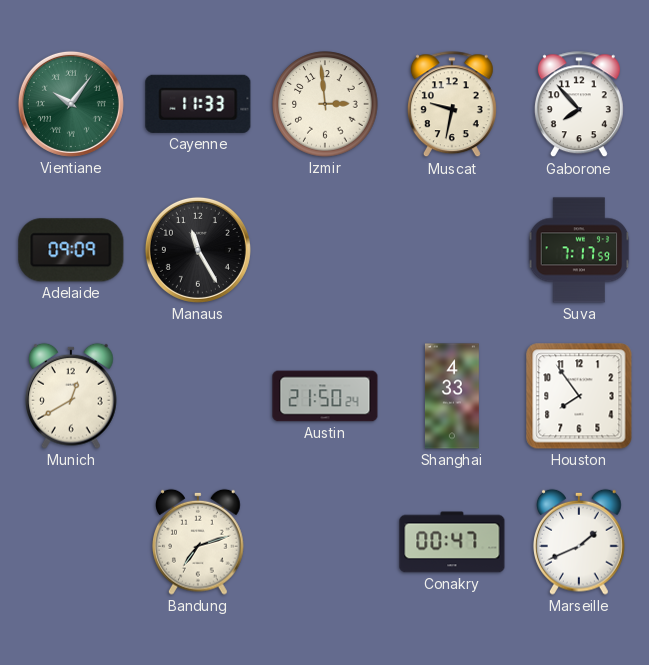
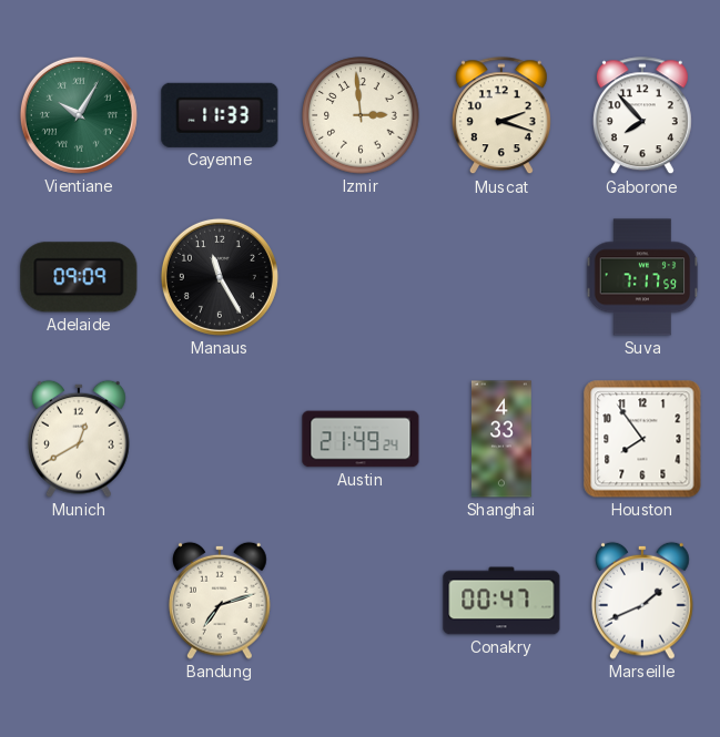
Vientiane: 10:06 -> 10:05 (79, 115)
Muscat: 9:32 -> 2:18 (501, 116)
Austin: 21:50 -> 21:49 (361, 439)
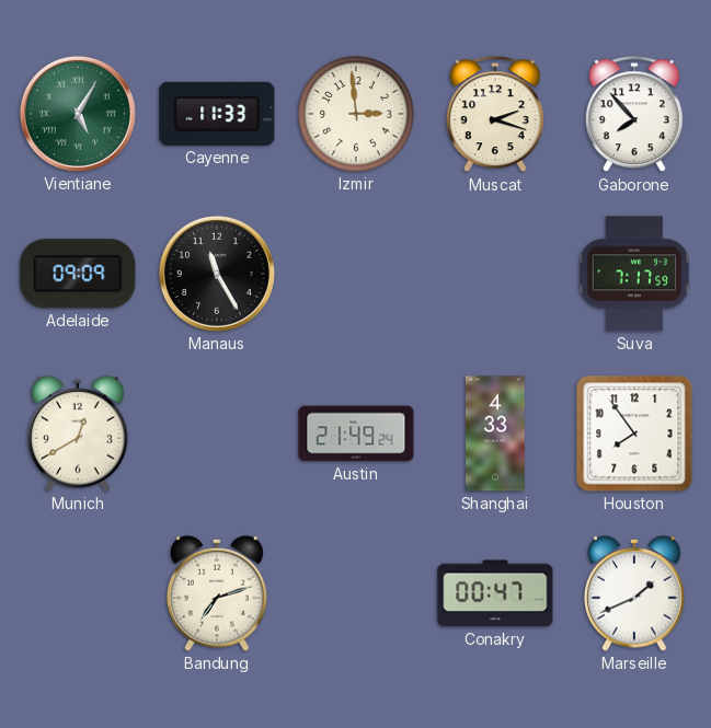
Vientiane: 10:05 -> 5:05 (78, 114)
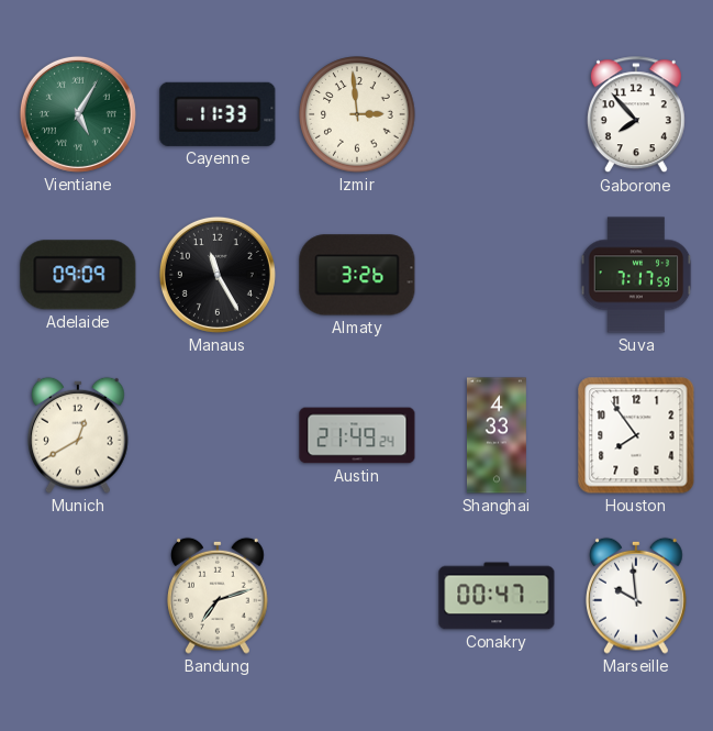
Muscat: 2:18 -> none (495, 115)
Almaty: none -> 3:26 (357, 275)
Marseille: 1:41 -> 9:59 (637, 596)
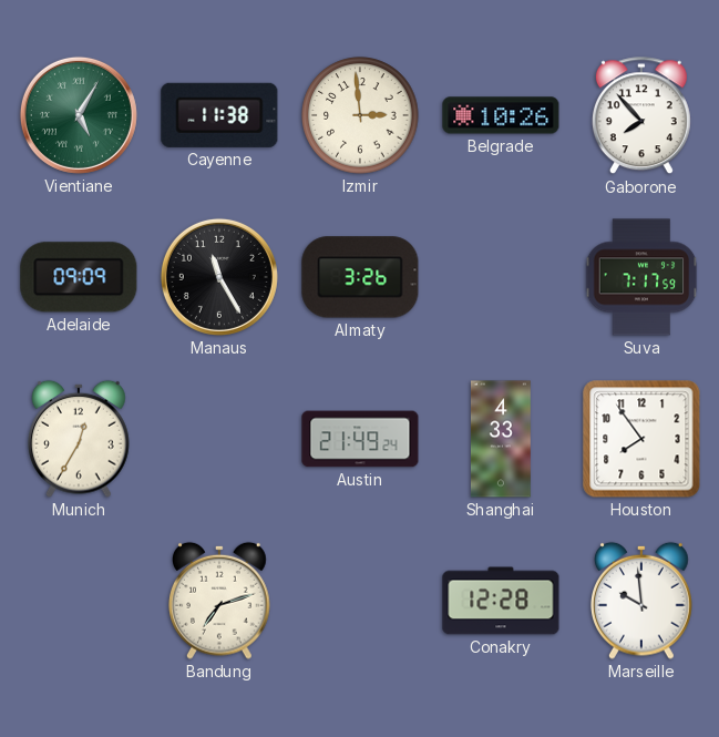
Cayenne: 11:33 -> 11:38 (219, 115)
Belgrade: none -> 10:26 (501, 115)
Munich: 12:40 -> 12:35 (80, 439)
Conakry: 00:47 -> 12:28 (501, 601)
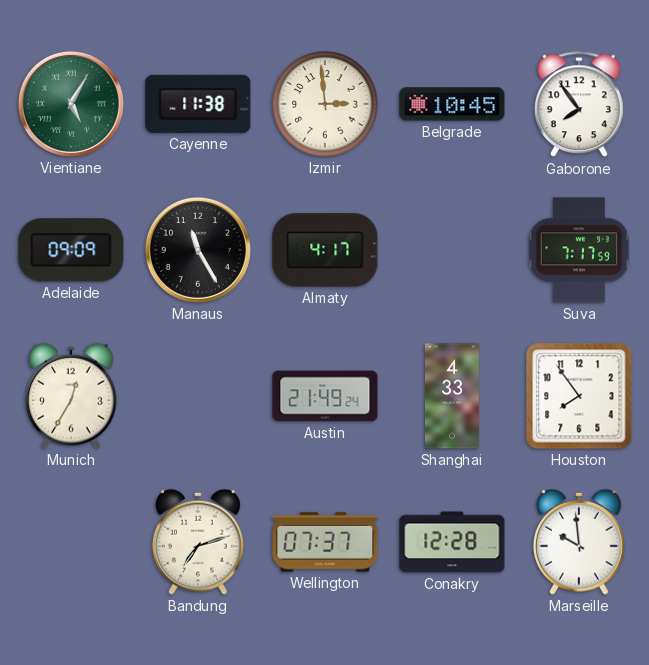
Belgrade: 10:26 -> 10:45 (452, 104)
Gaborone: 7:53 -> 7:54 (579, 105)
Almaty: 3:26 -> 4:17 (325, 250)
Wellington: none -> 07:37 (325, 542)
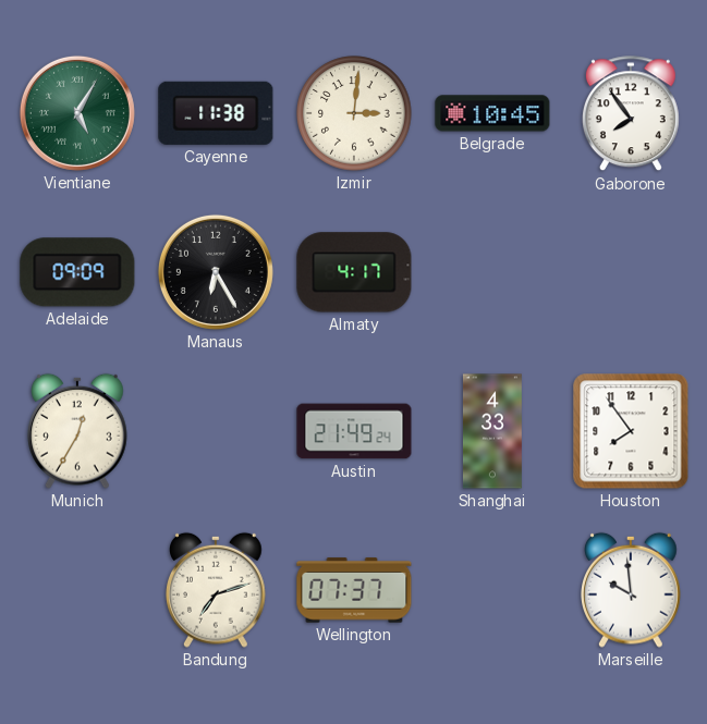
Izmir: 2:59 -> 3:01 (354, 113)
Manaus: 11:25 -> 6:25 (216, 272)
Suva: 7:17 -> none (579, 250)
Conakry: 12:28 -> none (452, 542)
